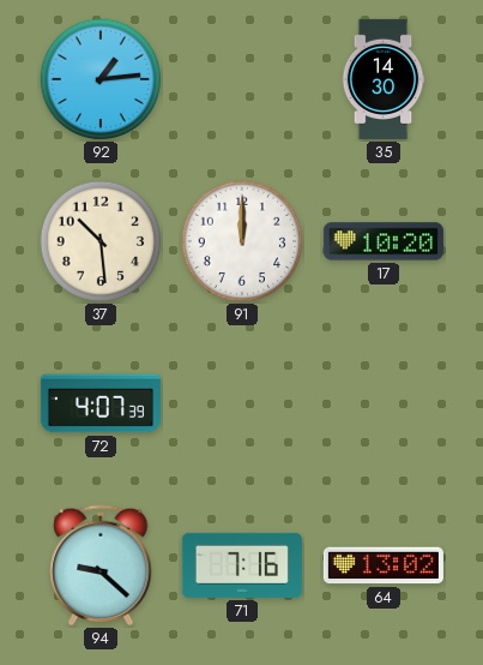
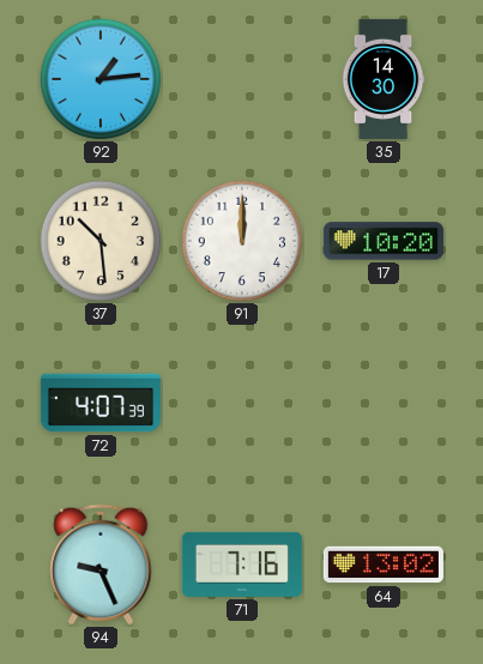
94: 9:22 -> 9:26 (101, 565)
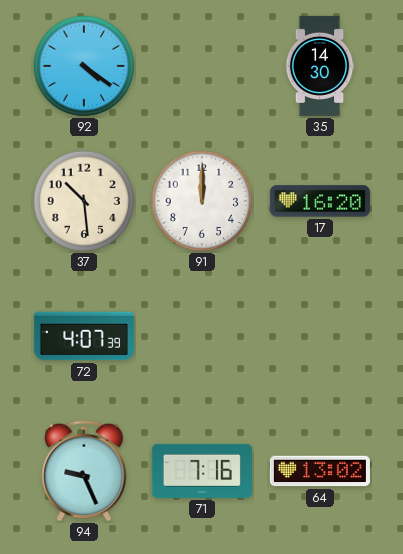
92: 1:14 -> 4:21 (84, 66)
17: 10:20 -> 16:20 (320, 201)
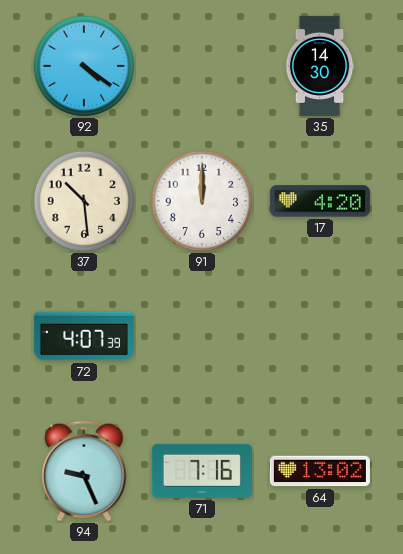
17: 16:20 -> 4:20 (320, 201)
